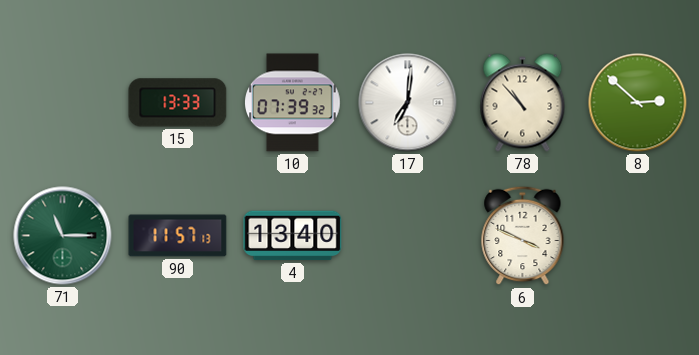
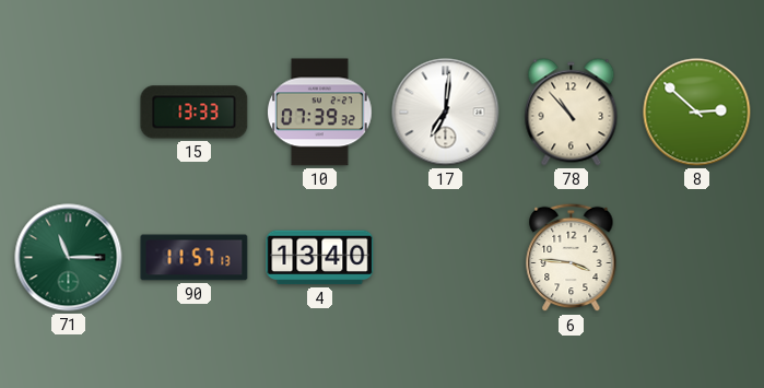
6: 3:49 -> 3:46 (572, 258)
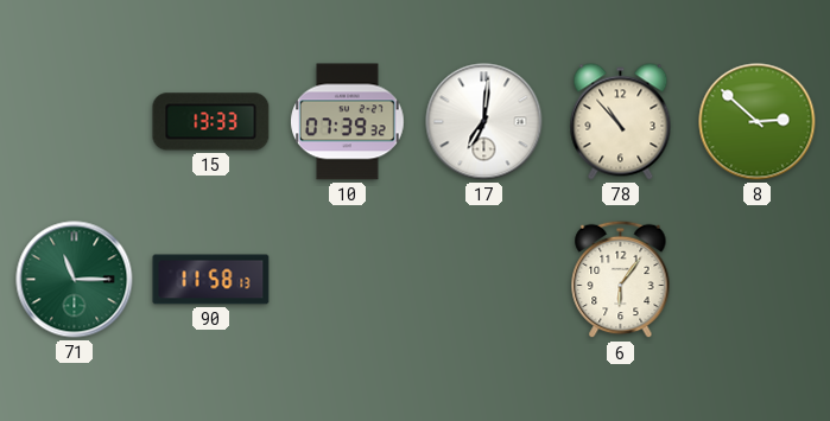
90: 11:57 -> 11:58 (211, 280)
4: 13:40 -> none (320, 258)
6: 3:46 -> 6:06 (621, 280)
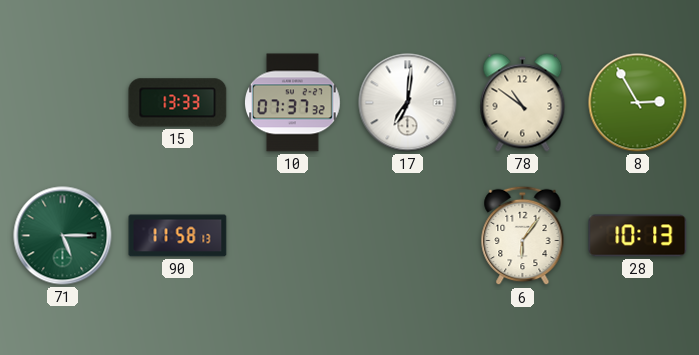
10: 07:39 -> 07:37 (293, 103)
78: 10:53 -> 10:51 (523, 103)
8: 2:52 -> 2:55 (638, 103)
71: 11:15 -> 5:15 (63, 236)
28: none -> 10:13 (638, 236)
